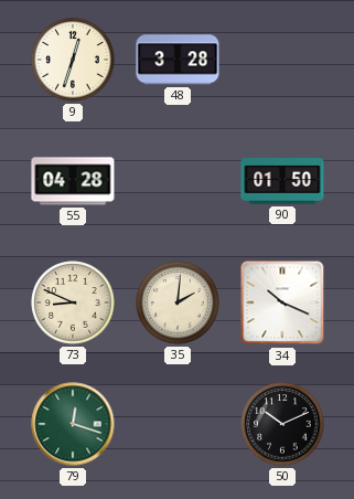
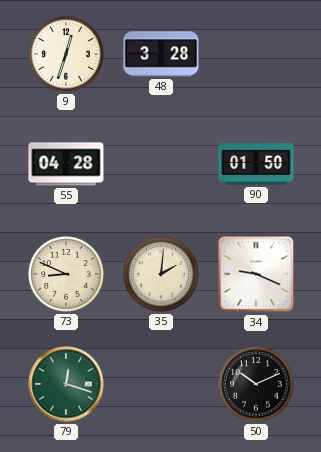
34: 10:19 -> 9:19 (256, 274)
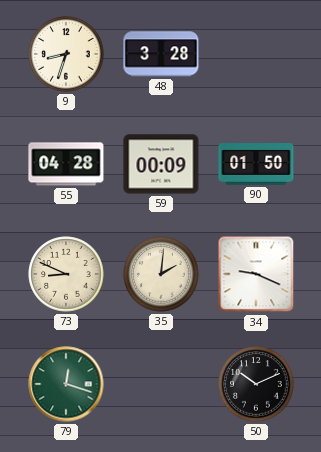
9: 12:33 -> 8:33 (66, 54)
59: none -> 00:09 (161, 164)
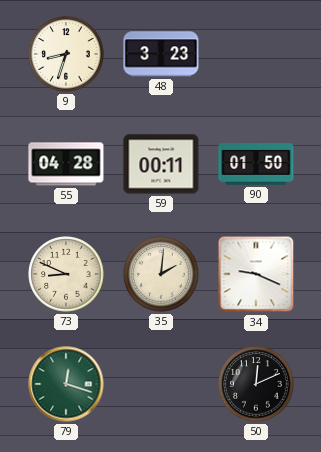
48: 3:28 -> 3:23 (161, 54)
59: 00:09 -> 00:11 (161, 164)
50: 10:11 -> 12:11 (256, 384)
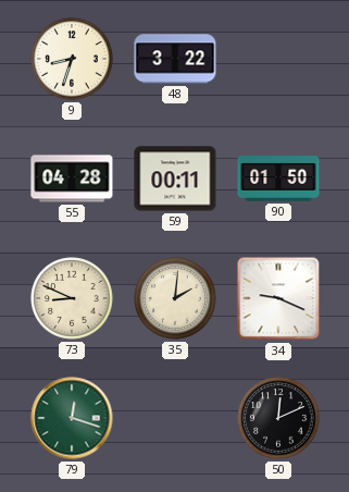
48: 3:23 -> 3:22 (175, 59)
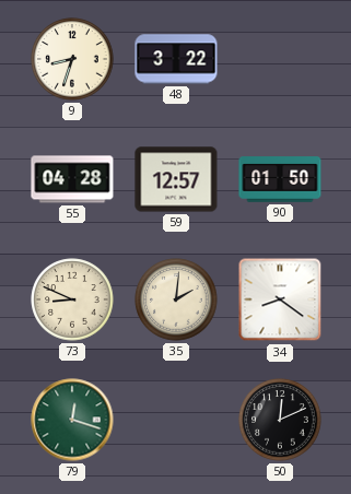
59: 00:11 -> 12:57 (176, 179)
34: 9:19 -> 8:21 (280, 299)
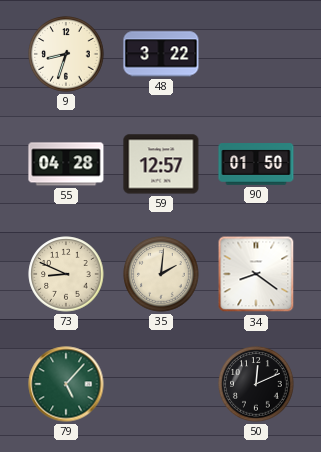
79: 12:18 -> 5:07 (66, 384)
